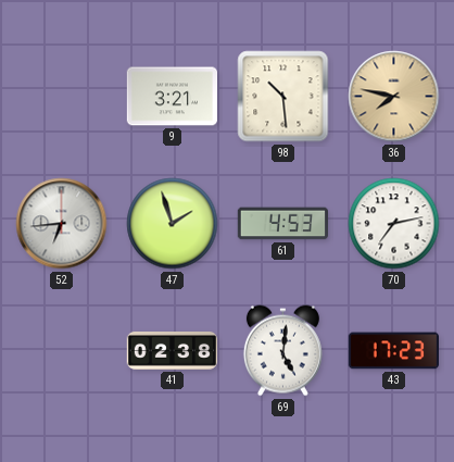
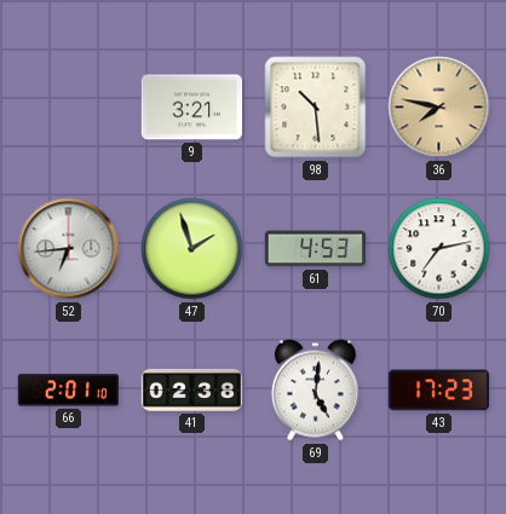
66: none -> 2:01 (68, 391)
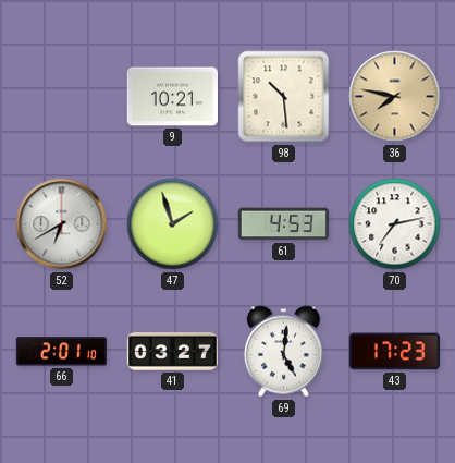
9: 3:21 -> 10:21 (172, 97)
52: 6:44 -> 6:40 (62, 224)
41: 02:38 -> 03:27 (173, 352)
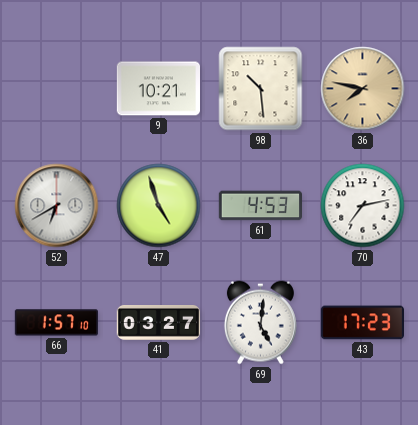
47: 1:57 -> 4:57 (159, 206)
66: 2:01 -> 1:57 (56, 323)
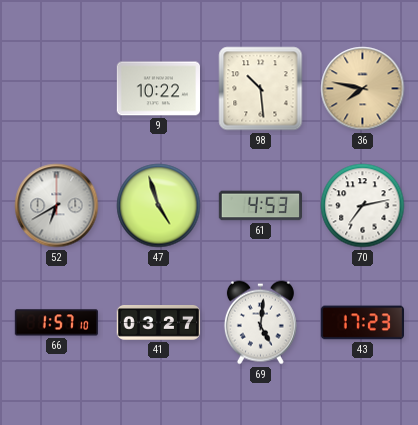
9: 10:21 -> 10:22 (158, 89)
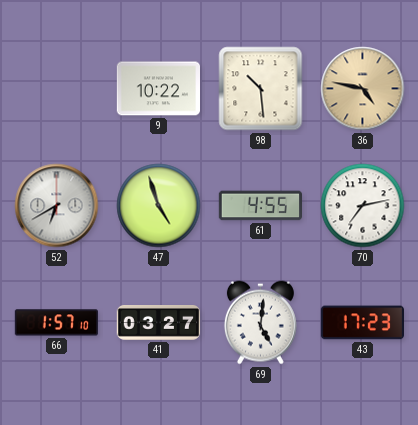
36: 7:47 -> 4:47 (363, 89)
61: 4:53 -> 4:55 (261, 206)
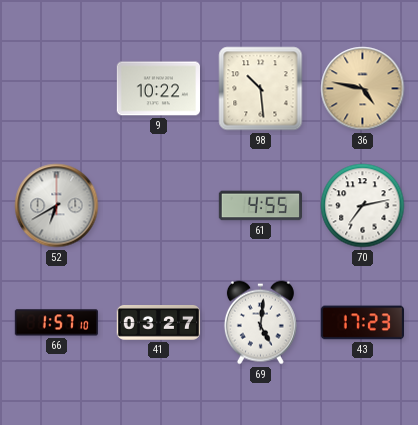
47: 4:57 -> none (159, 206)
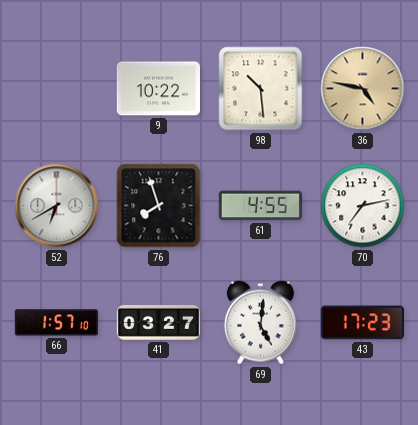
76: none -> 7:57 (159, 206)
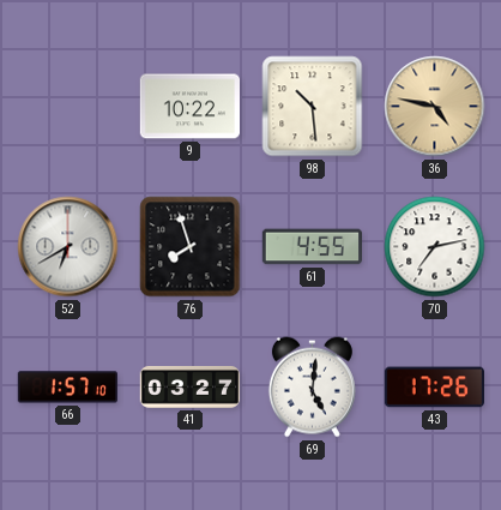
43: 17:23 -> 17:26 (434, 388)
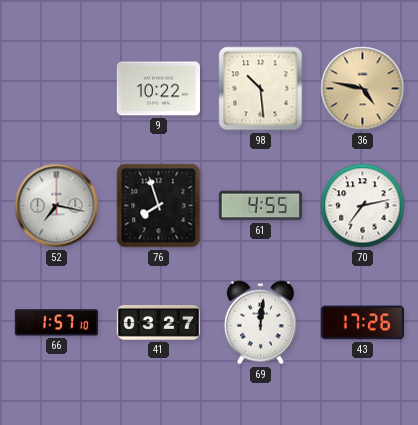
52: 6:40 -> 7:17 (57, 206)
69: 5:01 -> 12:01 (260, 323)
